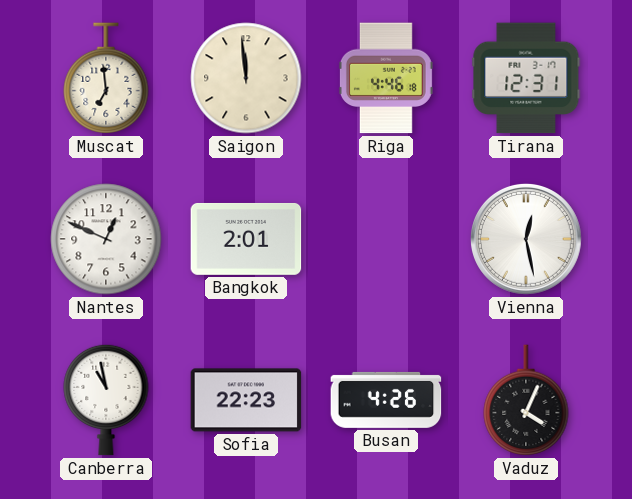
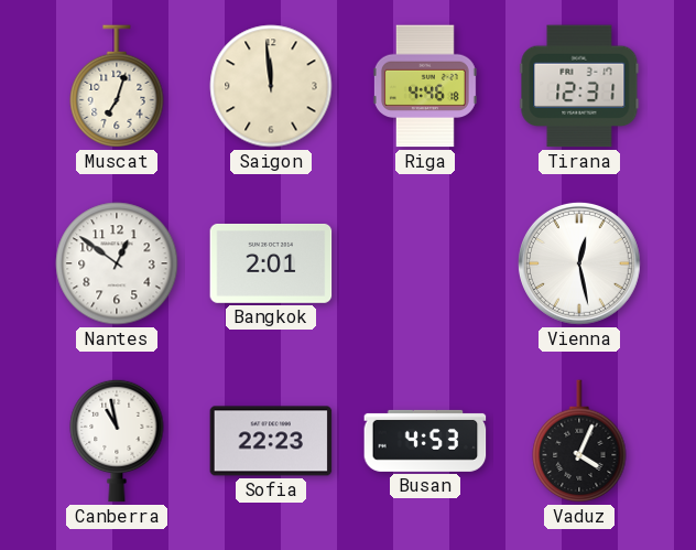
Muscat: 6:59 -> 7:03 (117, 86)
Nantes: 12:49 -> 12:51 (117, 263)
Busan: 4:26 -> 4:53 (425, 441)
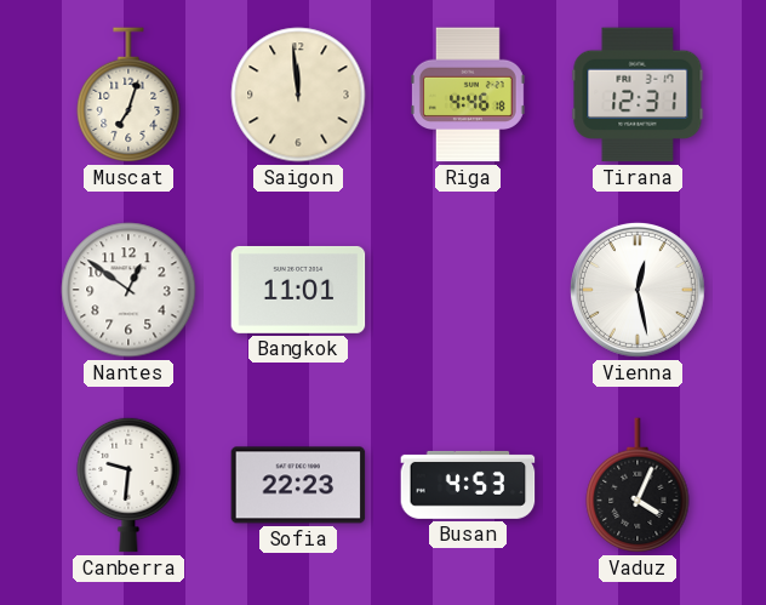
Bangkok: 2:01 -> 11:01 (298, 290)
Canberra: 10:58 -> 9:31 (128, 485)
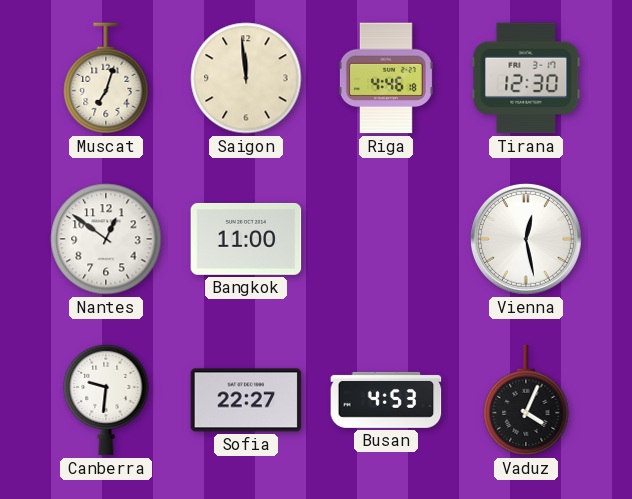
Tirana: 12:31 -> 12:30 (526, 78)
Bangkok: 11:01 -> 11:00 (246, 239)
Sofia: 22:23 -> 22:27 (246, 400)
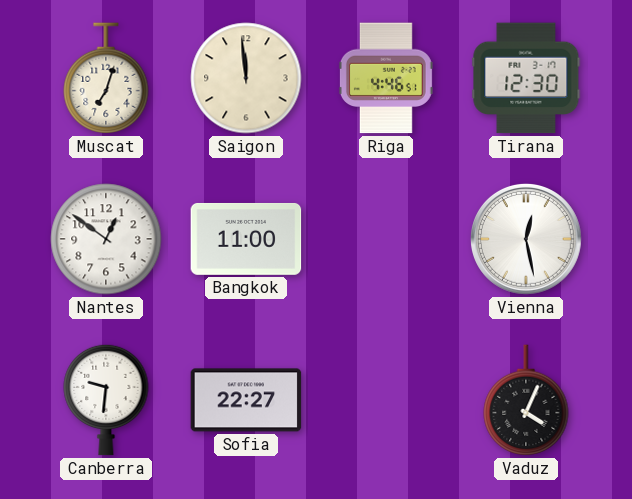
Riga: 4:46:18 -> 4:46:51 (386, 78)
Busan: 4:53 -> none (386, 400)
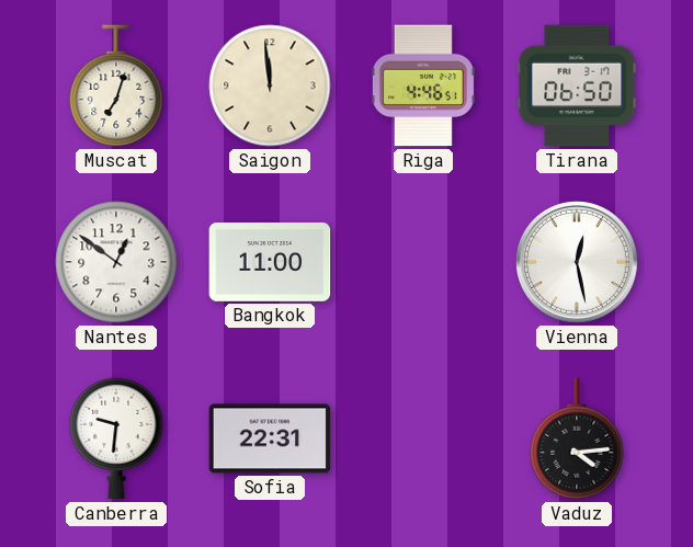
Tirana: 12:30 -> 06:50 (577, 86)
Sofia: 22:27 -> 22:31 (270, 438)
Vaduz: 4:04 -> 4:14 (577, 438)
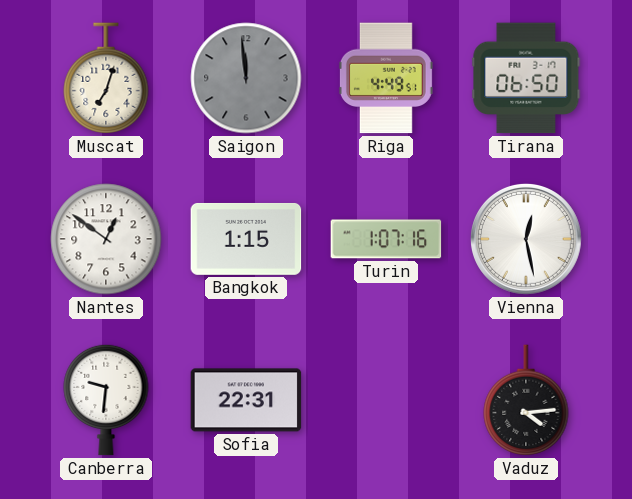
Saigon dial: cream -> grey (246, 78)
Riga: 4:46 -> 4:49 (386, 78)
Bangkok: 11:00 -> 1:15 (246, 239)
Turin: none -> 1:07 (386, 239)
